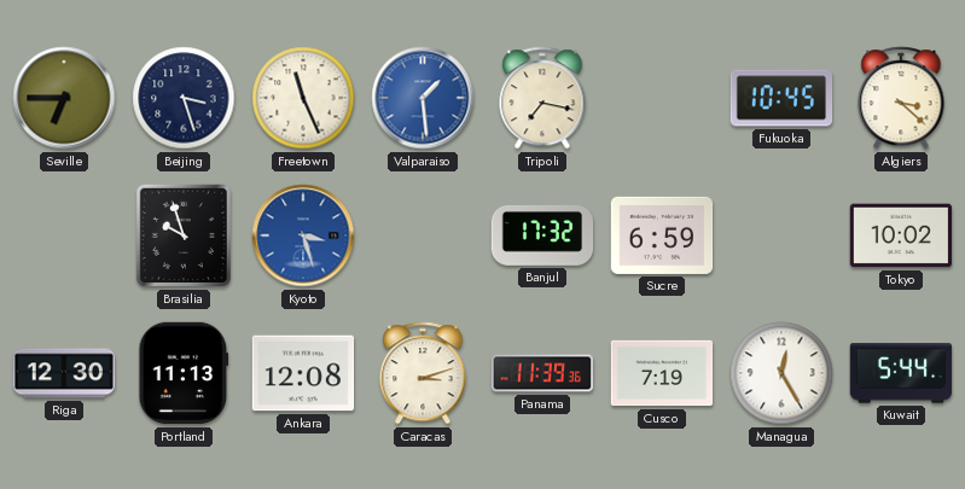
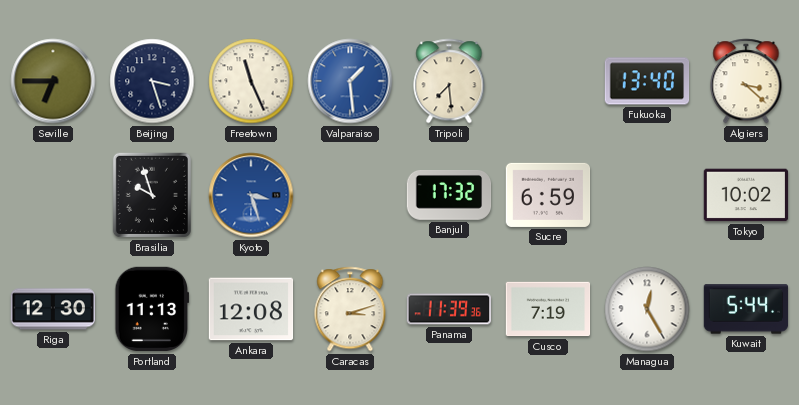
Tripoli: 7:17 -> 7:29 (449, 81)
Fukuoka: 10:45 -> 13:40 (647, 81)
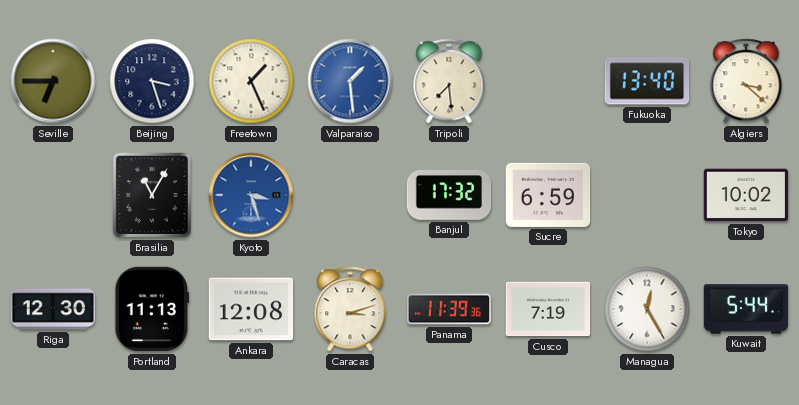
Freetown: 11:26 -> 1:26 (251, 81)
Brasilia: 9:57 -> 11:05 (152, 195)
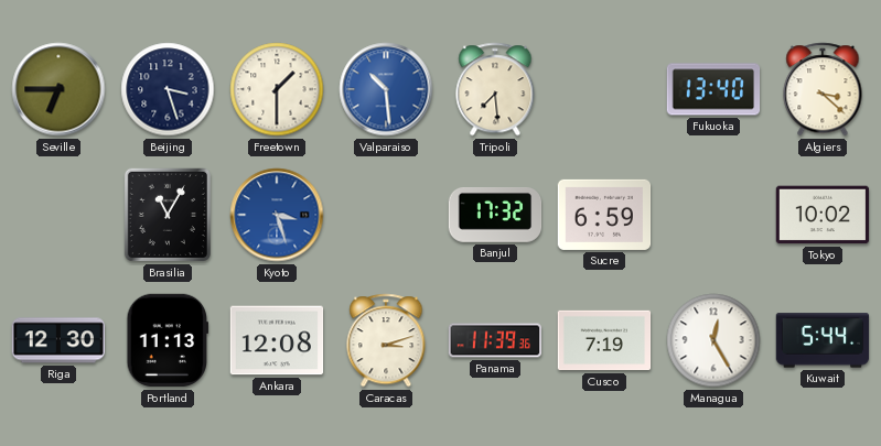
Freetown: 1:26 -> 1:30 (277, 89)
Valparaiso: 1:29 -> 10:29 (386, 89)
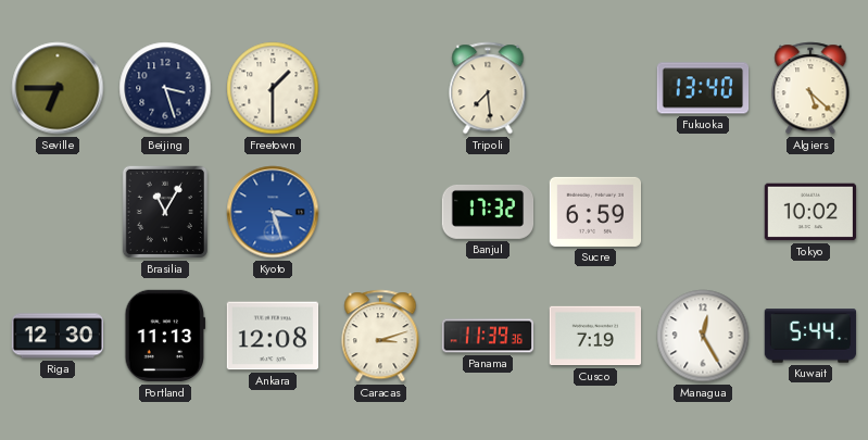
Valparaiso: 10:29 -> none (386, 89)
Algiers: 3:22 -> 5:22 (810, 88)
